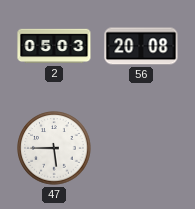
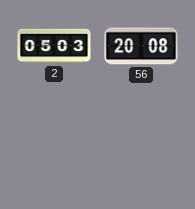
47: 5:45 -> none (54, 148)
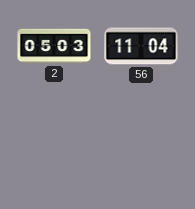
56: 20:08 -> 11:04 (141, 46)
